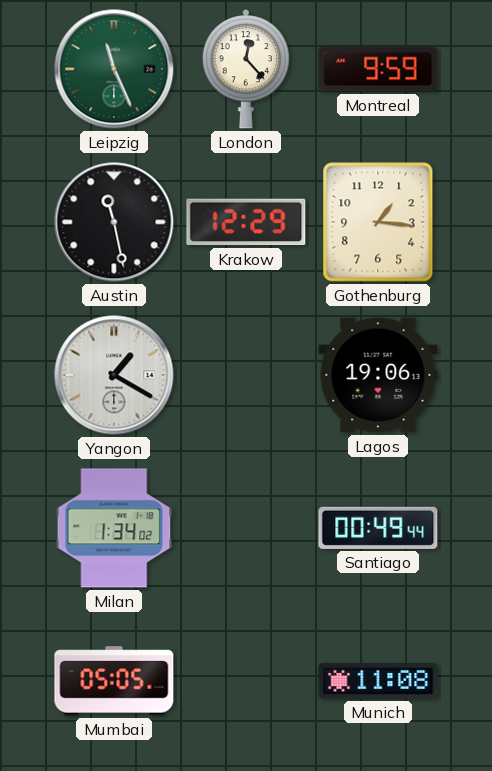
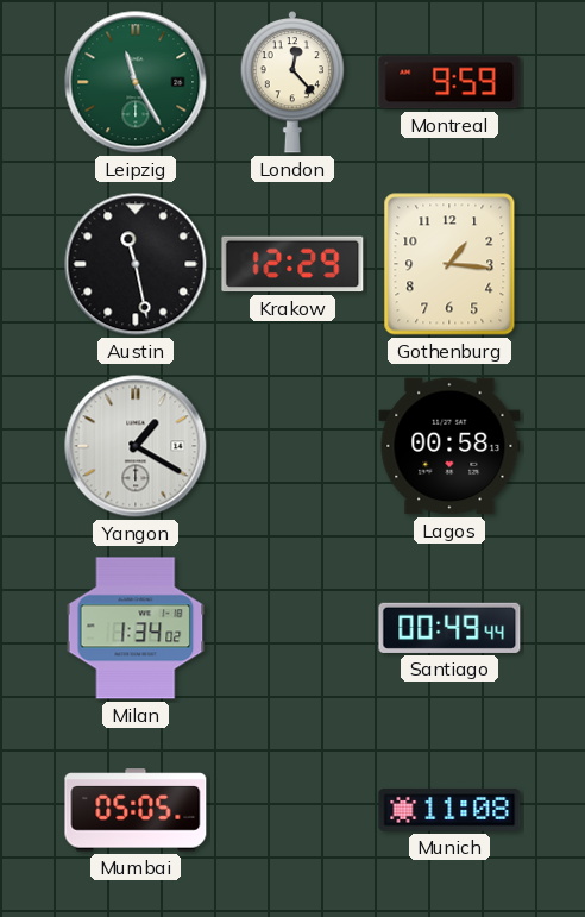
Leipzig: 11:26 -> 11:25 (136, 82)
Lagos: 19:06 -> 00:58 (449, 446)
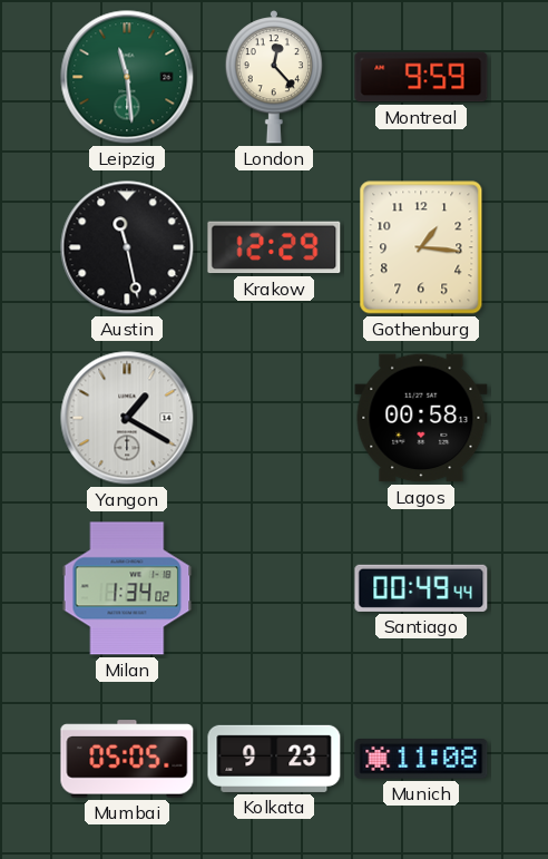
Leipzig: 11:25 -> 11:29 (127, 77)
Kolkata: none -> 9:23 (274, 759)
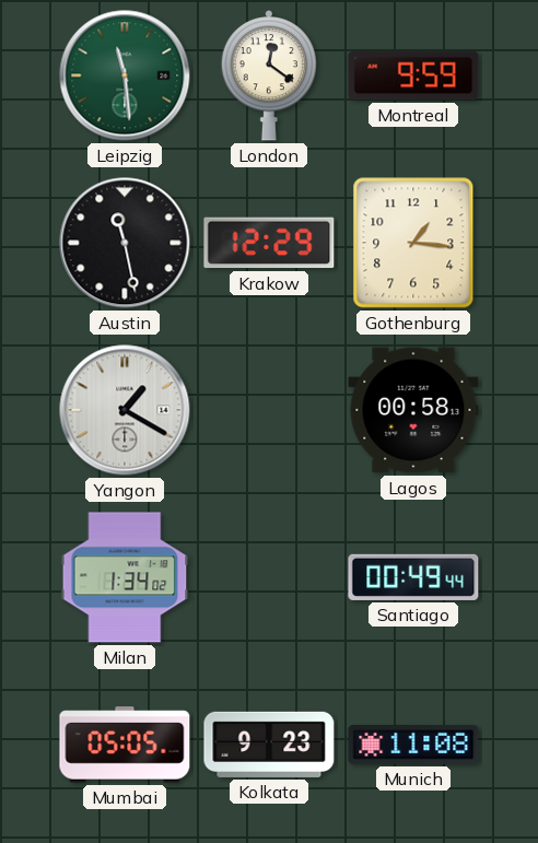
London: 12:23 -> 12:21 (268, 77)
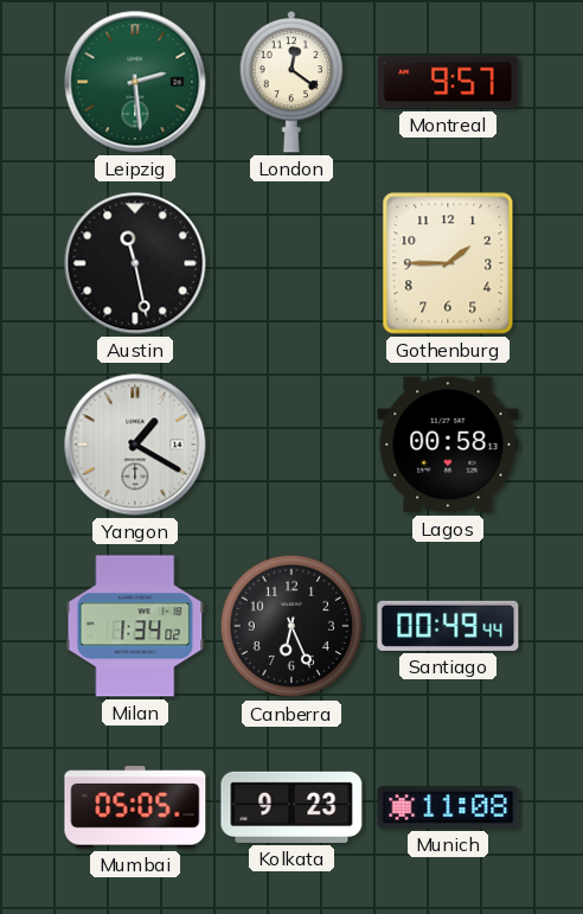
Leipzig: 11:29 -> 2:29 (135, 82)
Montreal: 9:59 -> 9:57 (448, 82)
Krakow: 12:29 -> none (269, 243)
Gothenburg: 1:16 -> 1:45 (448, 263)
Canberra: none -> 6:26 (291, 626)
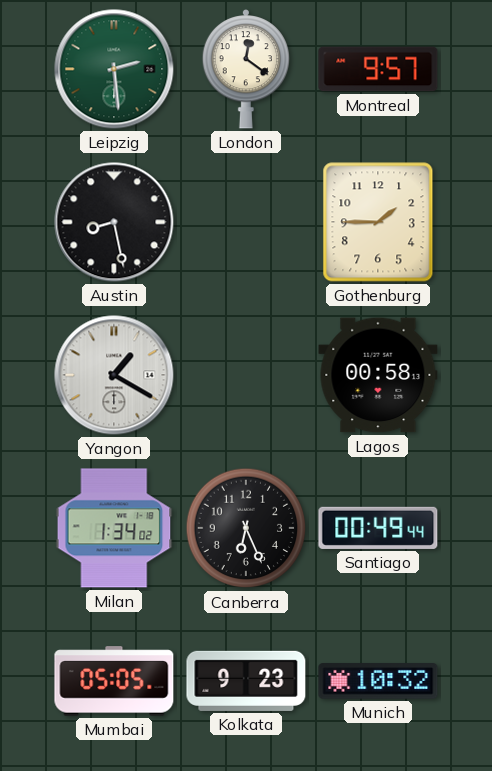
Austin: 11:28 -> 8:28 (114, 222)
Munich: 11:08 -> 10:32 (378, 681)
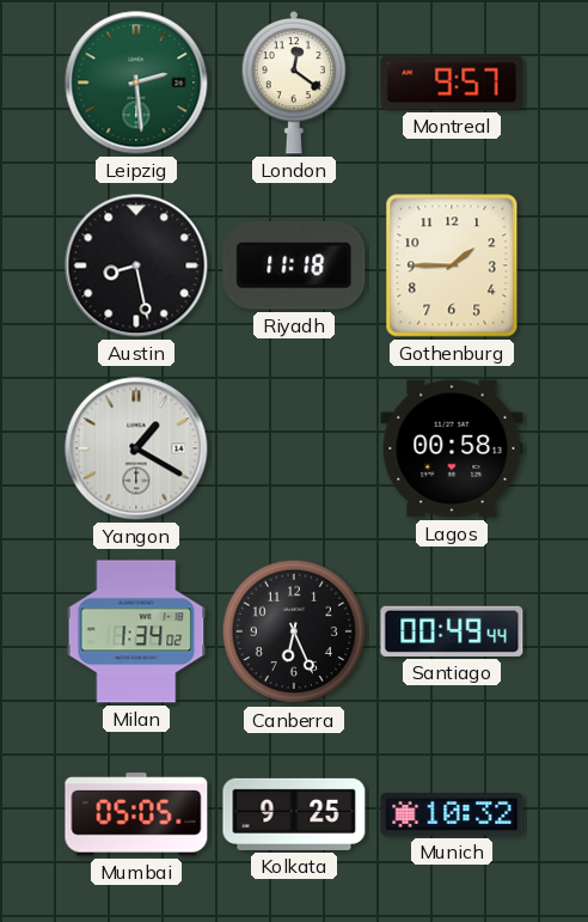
Riyadh: none -> 11:18 (294, 265)
Kolkata: 9:23 -> 9:25 (294, 814)
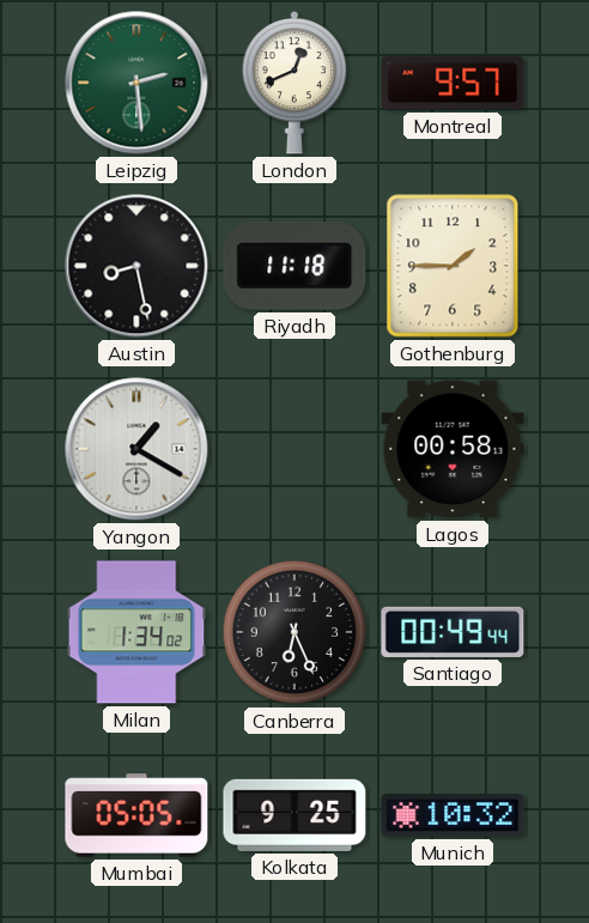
London: 12:21 -> 12:41 (293, 84)
